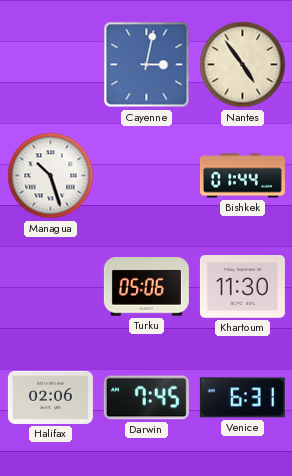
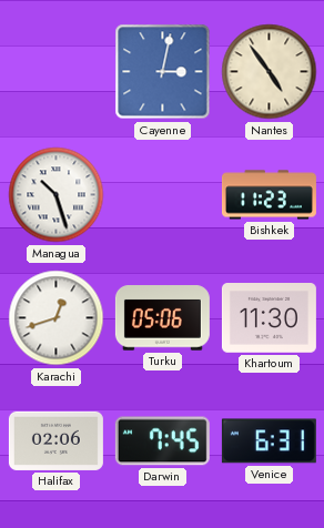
Bishkek: 01:44 -> 11:23 (269, 195)
Karachi: none -> 12:42 (57, 318)
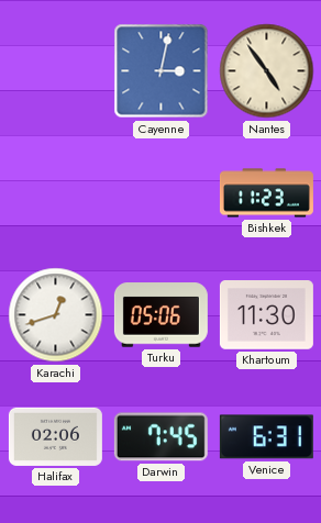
Managua: 10:27 -> none (57, 195)
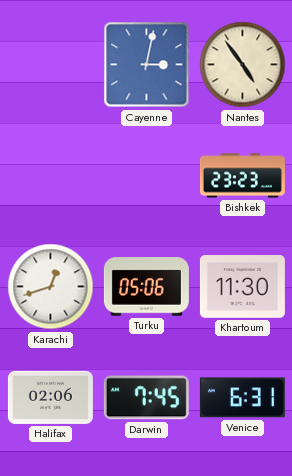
Bishkek: 11:23 -> 23:23 (242, 176)
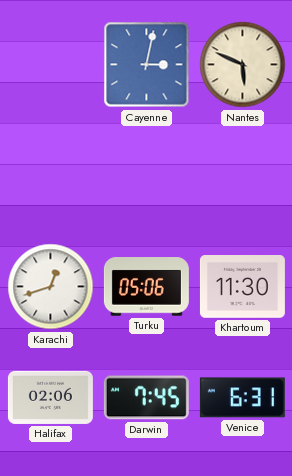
Nantes: 4:54 -> 5:49 (243, 65)
Bishkek: 23:23 -> none (242, 176)
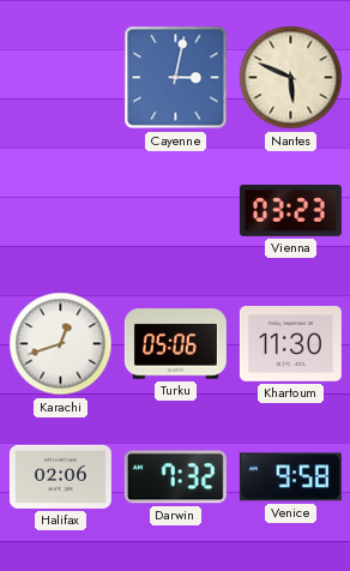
Vienna: none -> 03:23 (290, 210)
Darwin: 7:45 -> 7:32 (175, 477)
Venice: 6:31 -> 9:58 (290, 477)
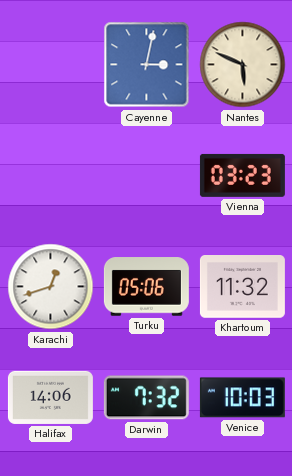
Khartoum: 11:30 -> 11:32 (242, 287)
Halifax: 02:06 -> 14:06 (50, 397)
Venice: 9:58 -> 10:03 (242, 398)
